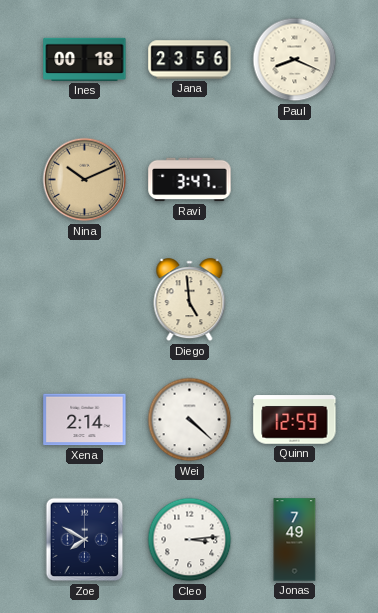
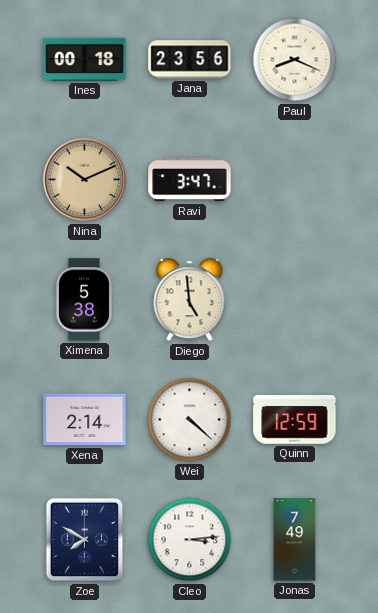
Ximena: none -> 5:38 (83, 300)
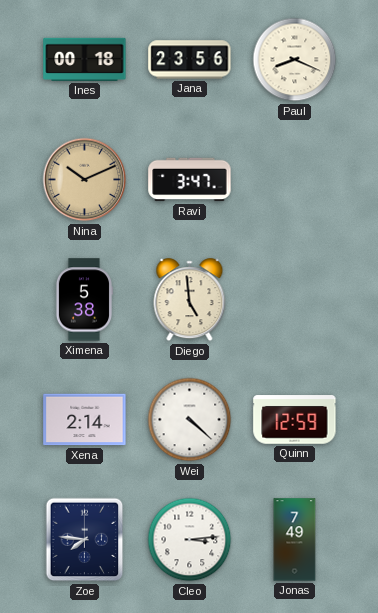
Zoe: 7:50 -> 7:46 (85, 540)
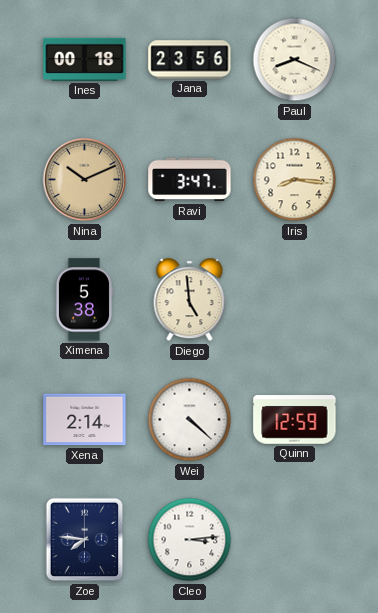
Iris: none -> 8:16 (295, 180)
Jonas: 7:49 -> none (295, 540)
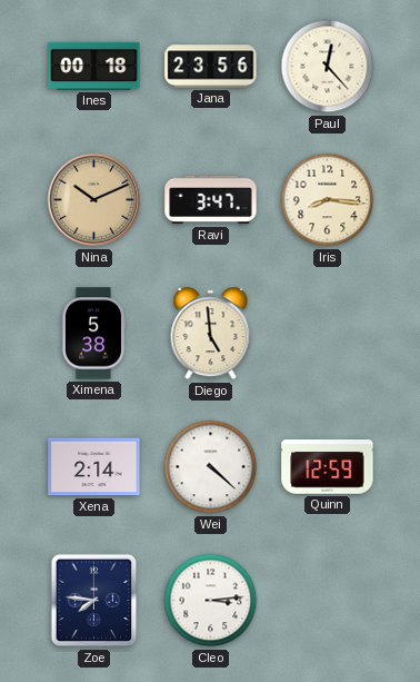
Paul: 8:19 -> 12:23 (328, 67)
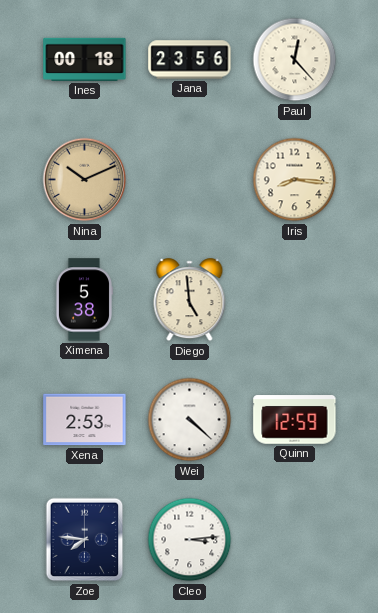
Ravi: 3:47 -> none (211, 200)
Xena: 2:14 -> 2:53 (85, 420)
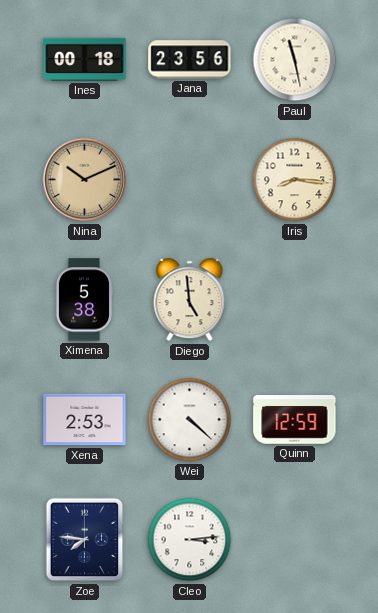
Paul: 12:23 -> 11:28 (295, 60)
